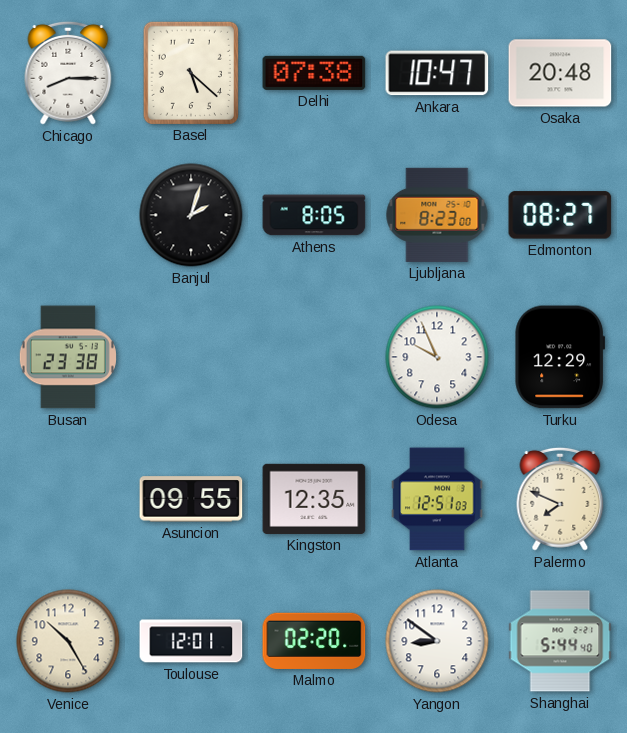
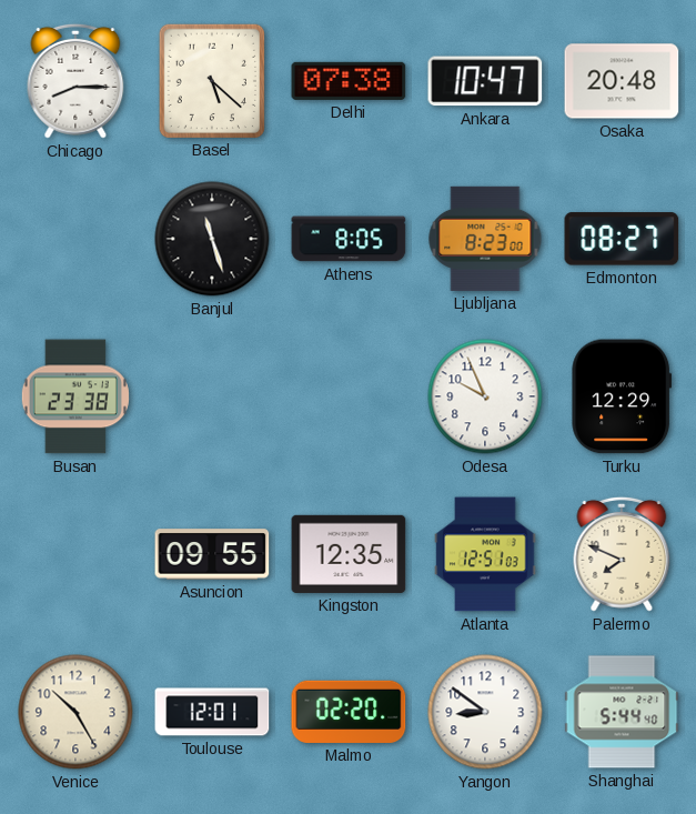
Banjul: 2:03 -> 11:27 (212, 239)
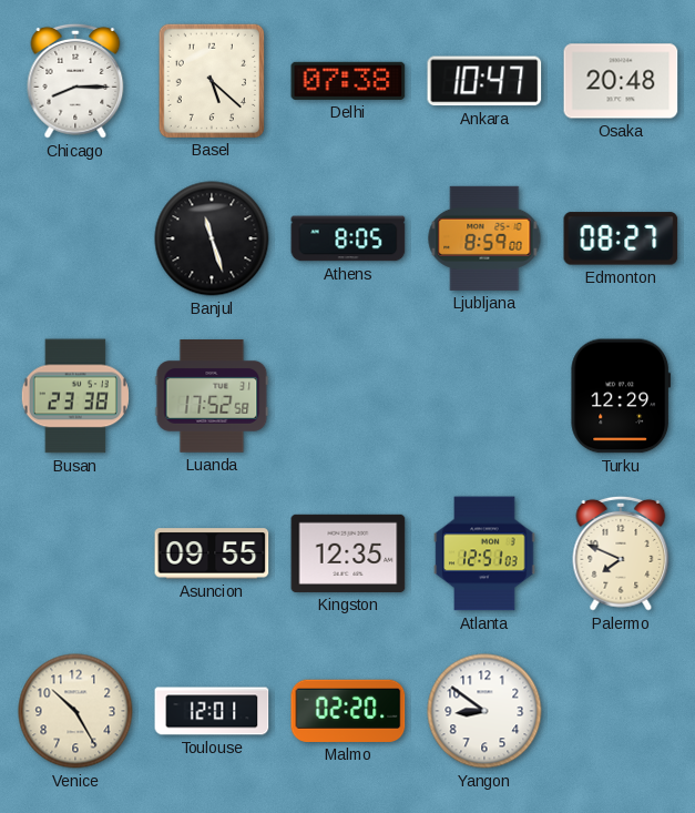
Ljubljana: 8:23 -> 8:59 (484, 238)
Luanda: none -> 17:52 (212, 396)
Odesa: 9:56 -> none (485, 396)
Shanghai: 5:44 -> none (622, 712)
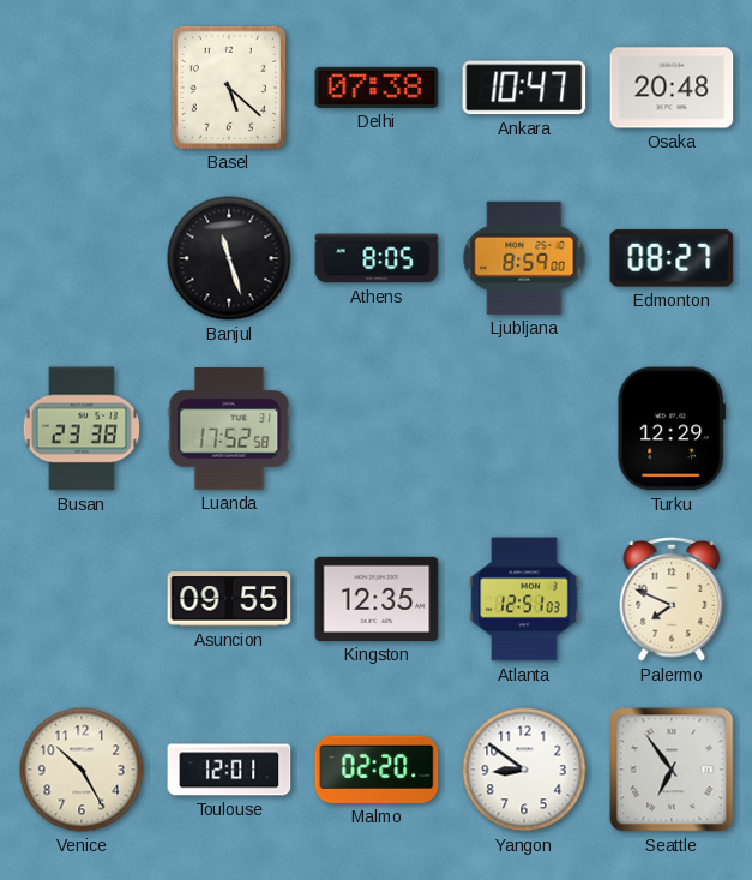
Chicago: 8:15 -> none (75, 81)
Seattle: none -> 6:54 (672, 770)
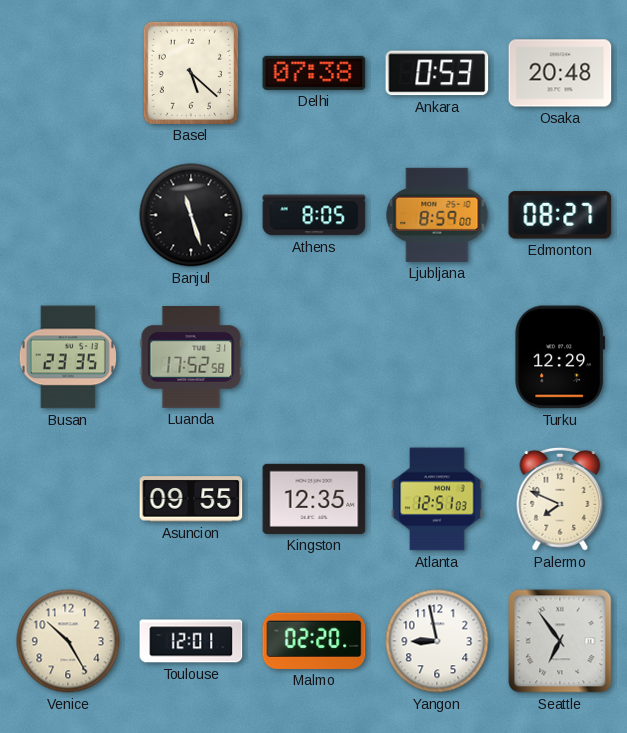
Ankara: 10:47 -> 0:53 (437, 73)
Busan: 23:38 -> 23:35 (68, 357)
Yangon: 8:51 -> 8:58 (437, 641)
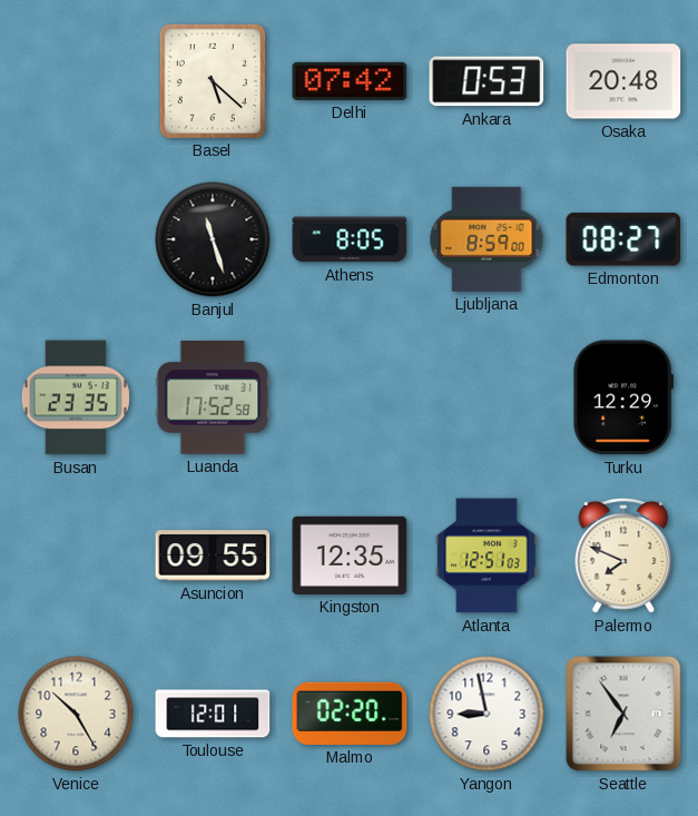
Delhi: 07:38 -> 07:42 (350, 81)
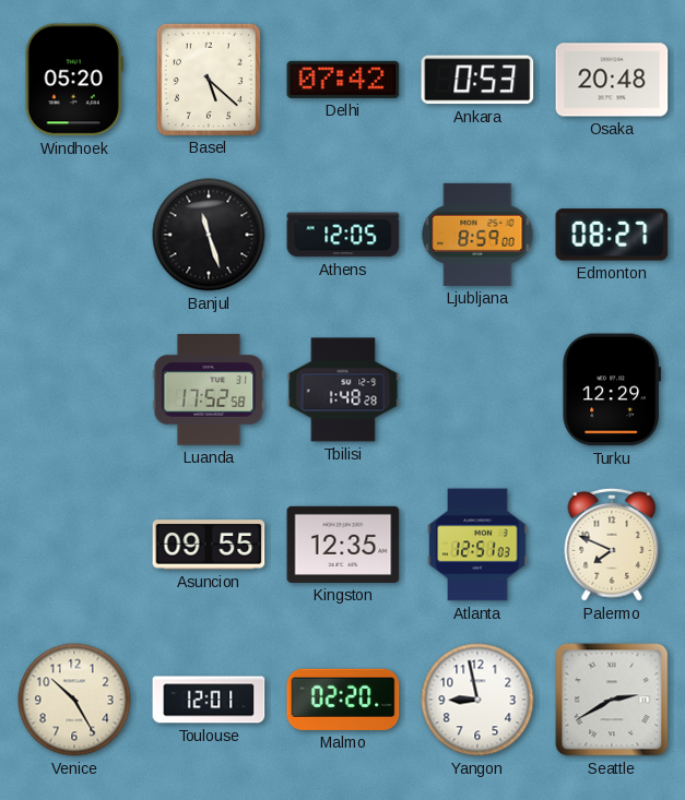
Windhoek: none -> 05:20 (74, 80)
Athens: 8:05 -> 12:05 (343, 235)
Busan: 23:35 -> none (76, 397)
Tbilisi: none -> 1:48 (343, 390)
Seattle: 6:54 -> 2:40 (612, 700)
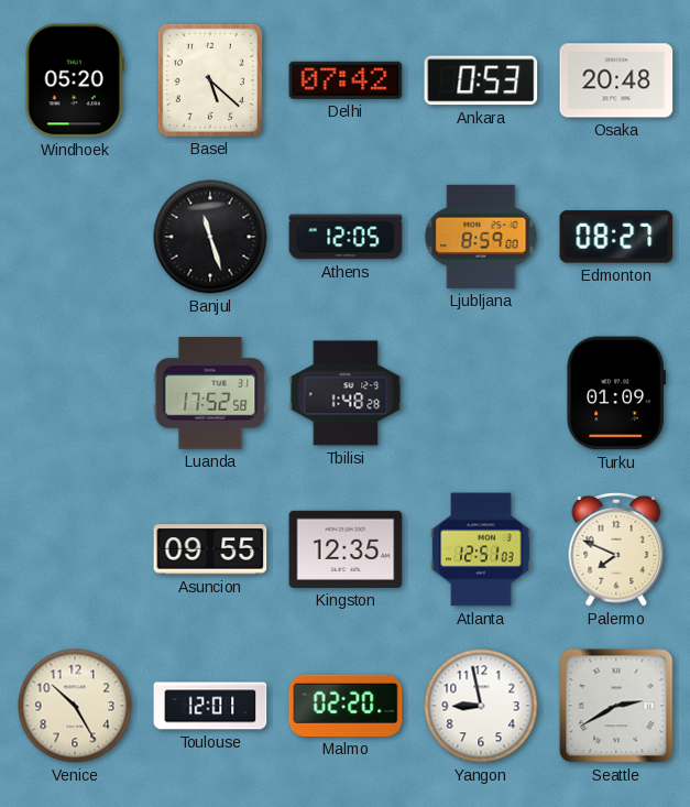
Turku: 12:29 -> 01:09 (616, 393)
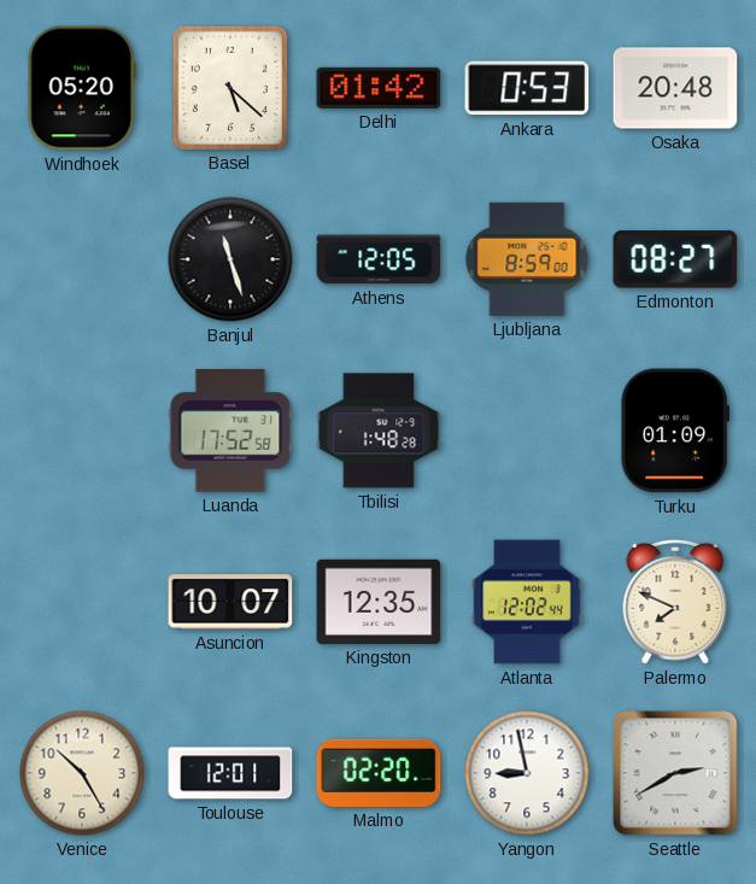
Delhi: 07:42 -> 01:42 (379, 88)
Asuncion: 09:55 -> 10:07 (230, 602)
Atlanta: 12:51 -> 12:02 (527, 602)
